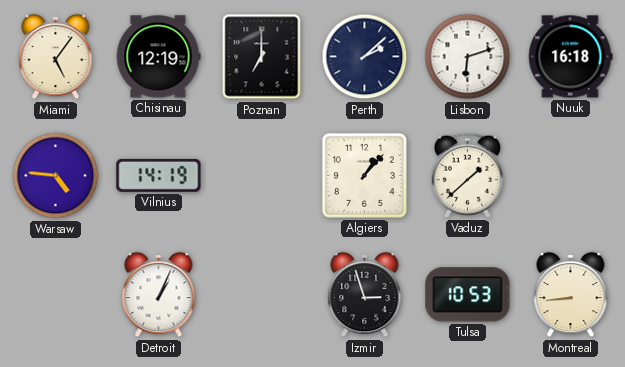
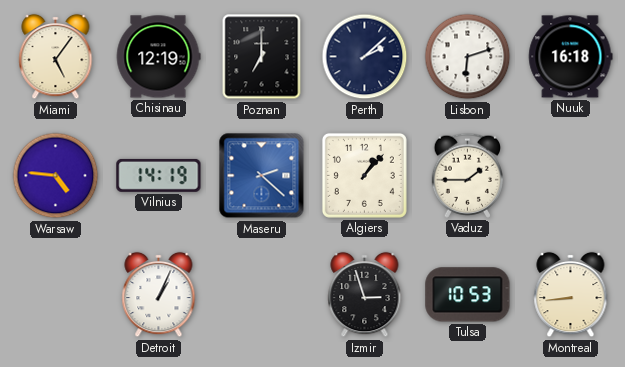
Maseru: none -> 2:22 (262, 176)
Vaduz: 1:38 -> 1:45 (468, 175)
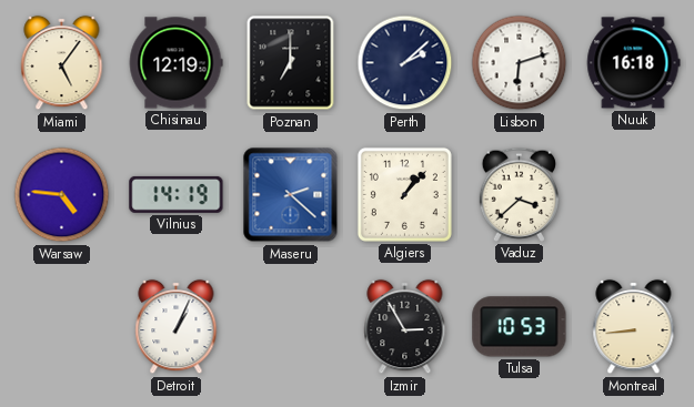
Vaduz: 1:45 -> 3:38 (520, 194)
Izmir: 2:57 -> 2:55 (405, 327)
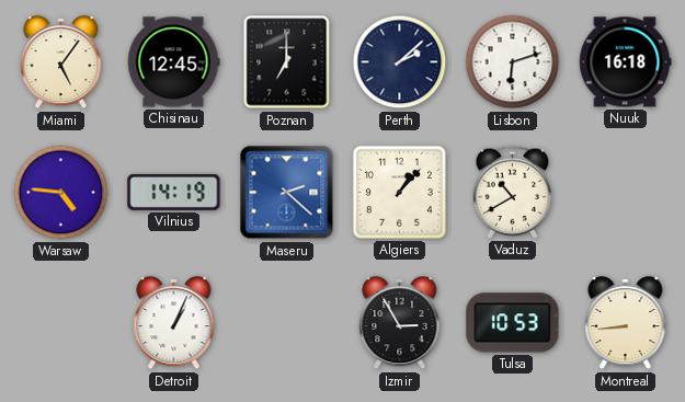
Chisinau: 12:19 -> 12:45 (173, 62)
Vaduz: 3:38 -> 10:40 (513, 192)
